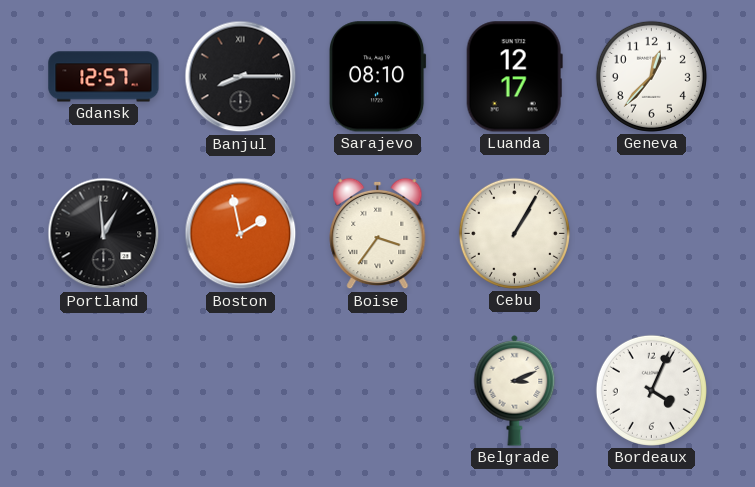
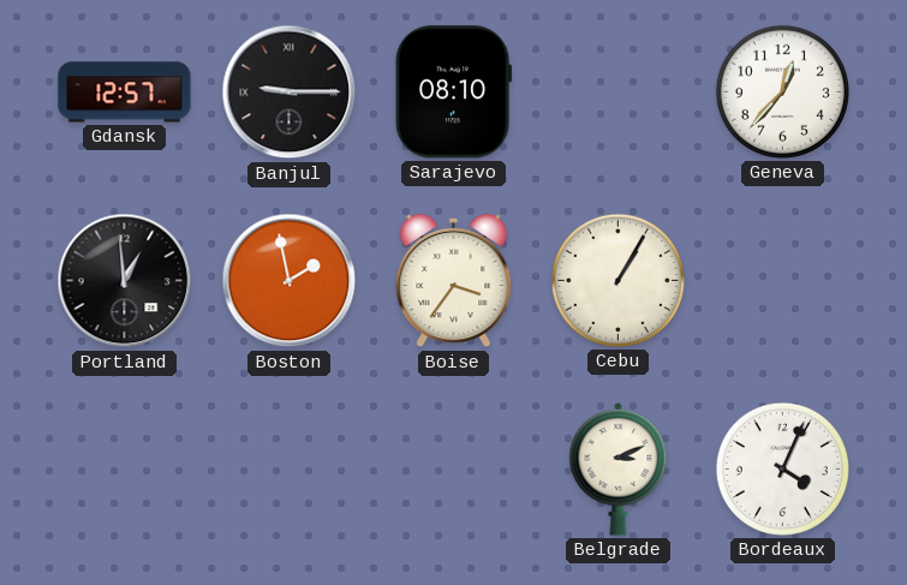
Banjul: 8:15 -> 9:15 (290, 92)
Luanda: 12:17 -> none (514, 77)
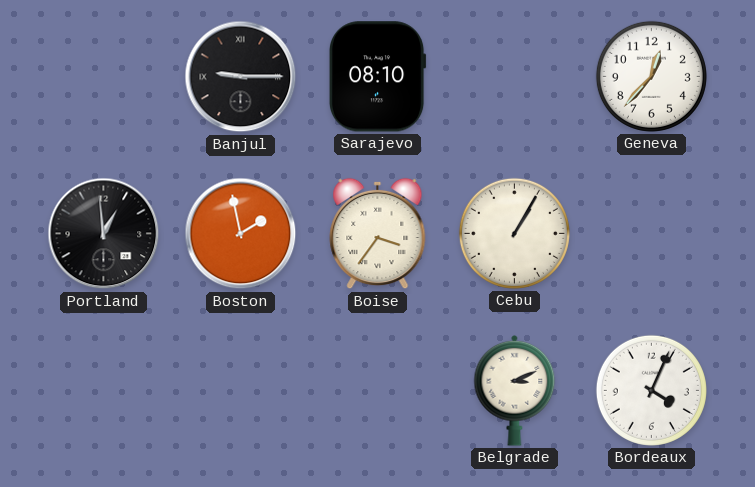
Gdansk: 12:57 -> none (125, 92)
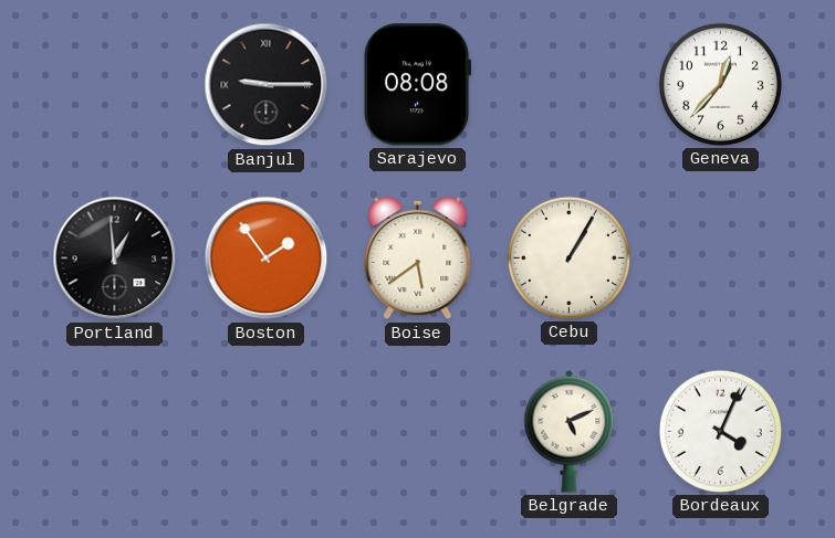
Sarajevo: 08:10 -> 08:08 (417, 85)
Boston: 1:58 -> 1:54 (267, 259)
Boise: 3:36 -> 5:39 (418, 259)
Belgrade: 3:11 -> 5:11 (570, 431)
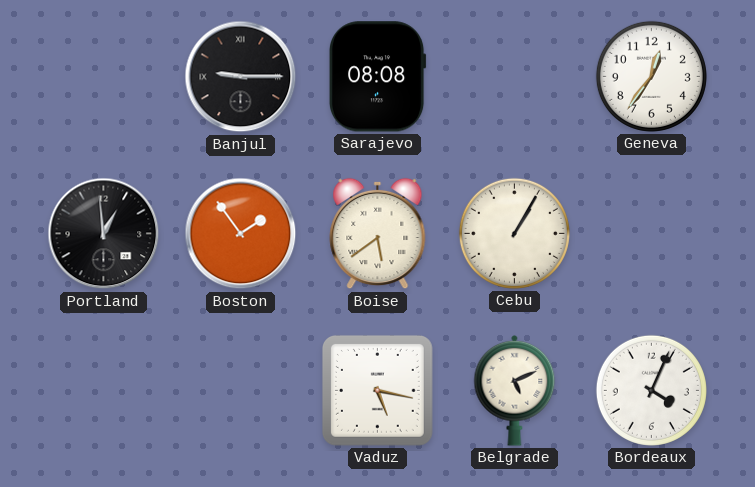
Geneva: 12:37 -> 12:36 (651, 76)
Vaduz: none -> 5:17 (377, 390)
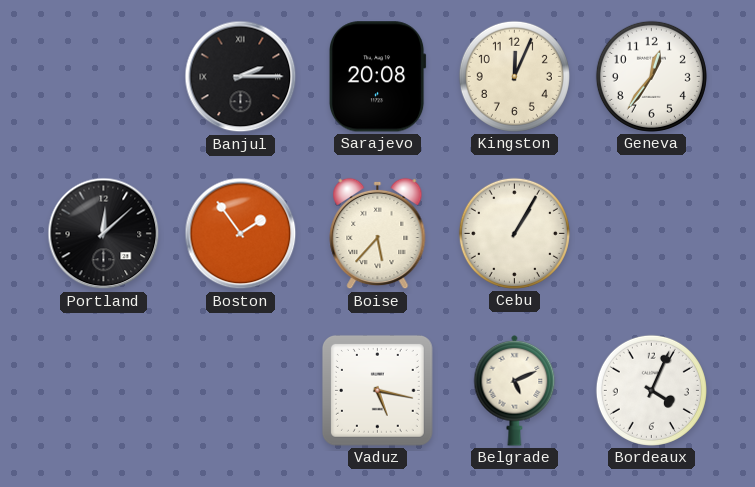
Banjul: 9:15 -> 2:15 (241, 77)
Sarajevo: 08:08 -> 20:08 (377, 77)
Kingston: none -> 12:04 (514, 76)
Portland: 12:59 -> 12:08 (104, 234)
Boise: 5:39 -> 5:37 (378, 234)
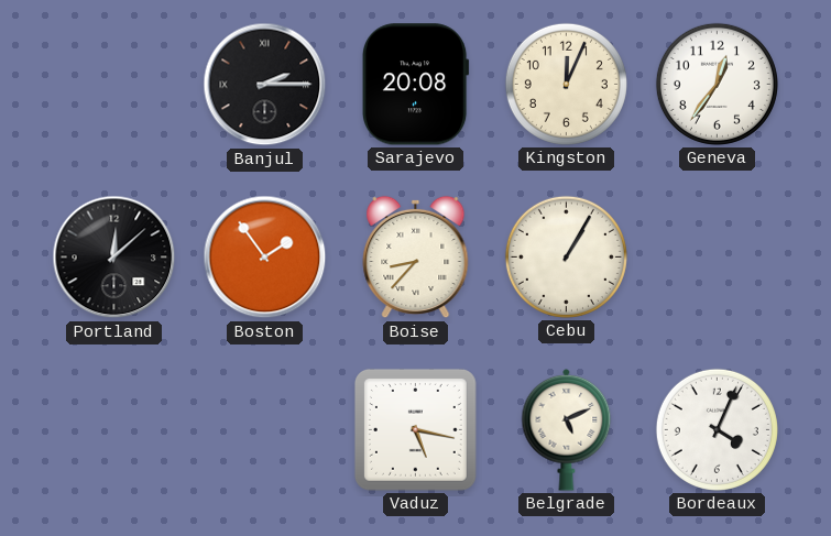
Boise: 5:37 -> 8:37 (416, 258)
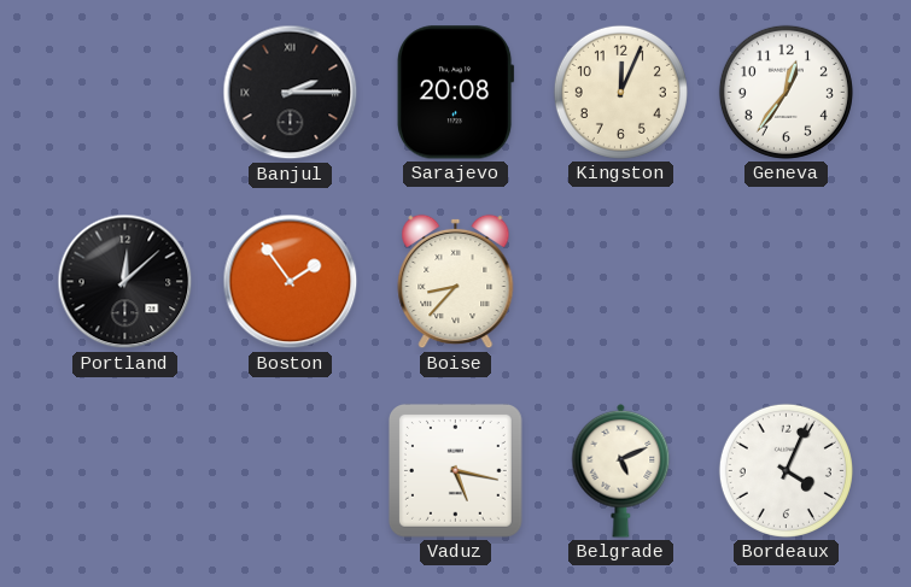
Cebu: 1:05 -> none (566, 256)
